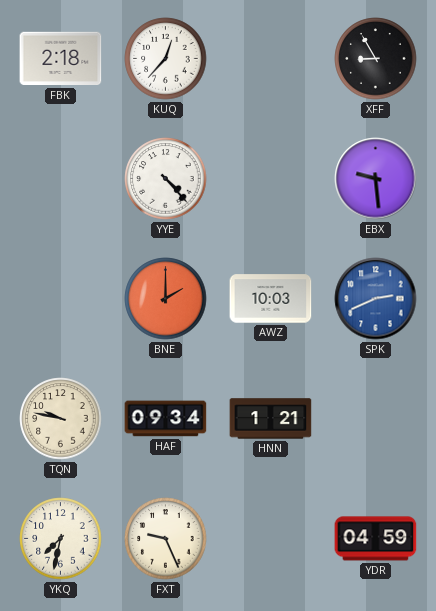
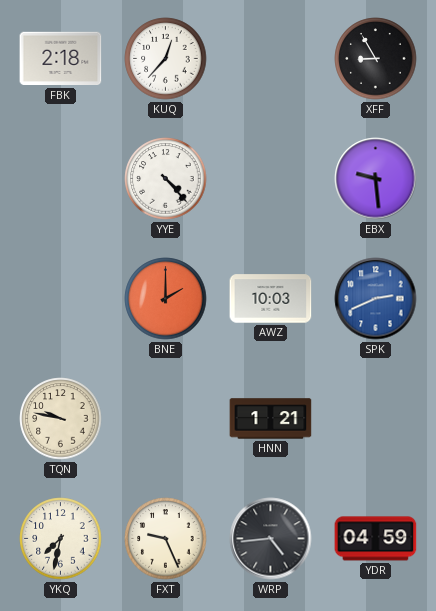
HAF: 09:34 -> none (166, 419)
WRP: none -> 4:44 (271, 539)
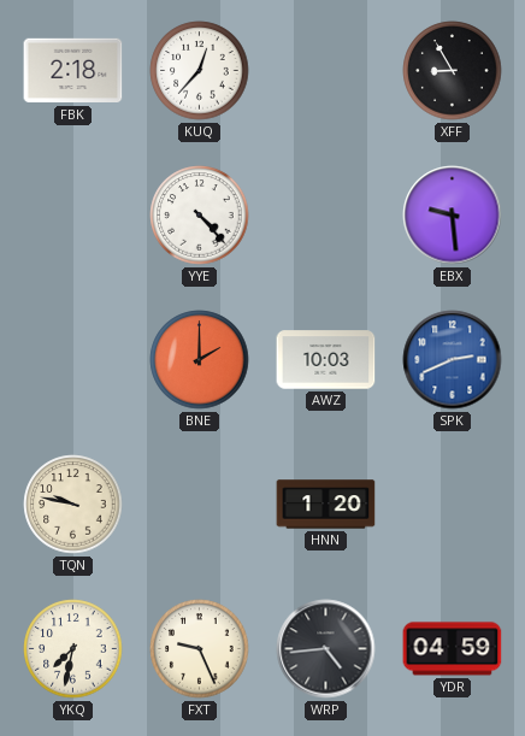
HNN: 1:21 -> 1:20 (326, 505)
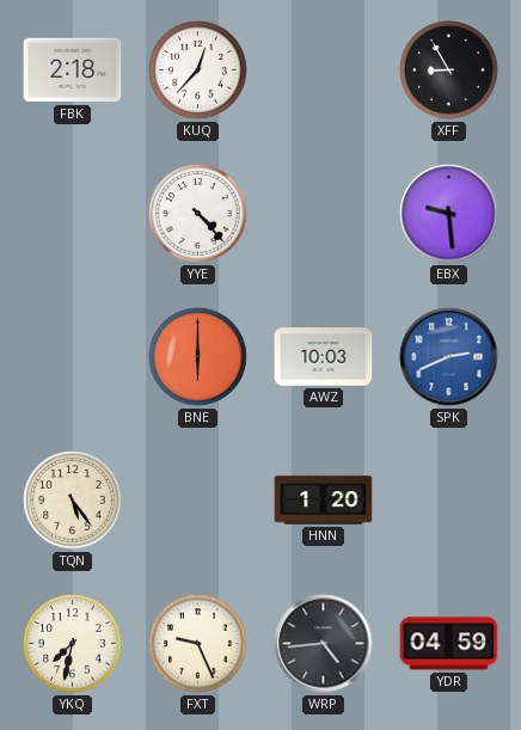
BNE: 2:00 -> 6:00 (198, 357)
TQN: 9:47 -> 5:24 (73, 501)
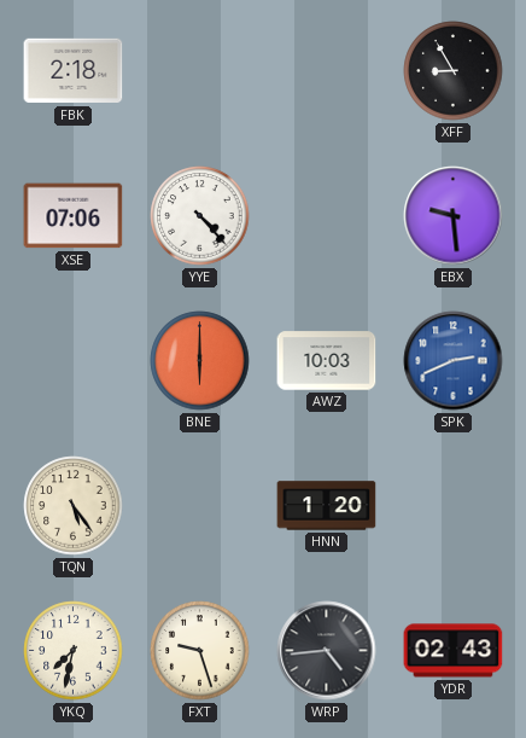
KUQ: 12:37 -> none (198, 70)
XSE: none -> 07:06 (74, 216)
FXT: 9:26 -> 9:27 (200, 651)
YDR: 04:59 -> 02:43 (454, 651)
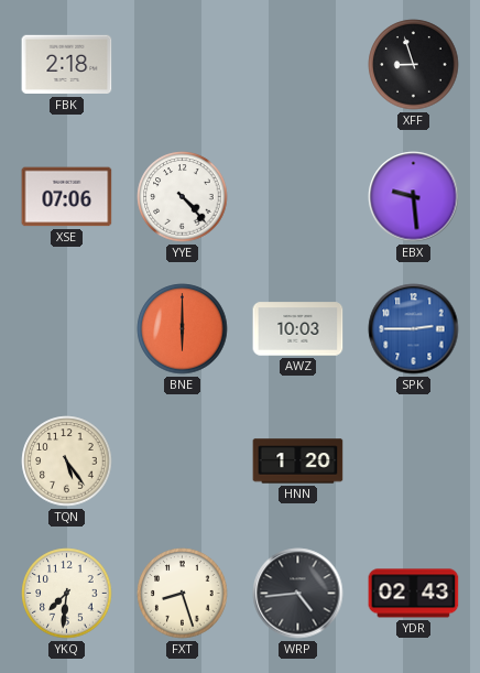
XFF: 8:55 -> 8:57 (414, 65)
SPK: 2:41 -> 2:45 (414, 329)
YKQ: 7:32 -> 7:31 (67, 594)
FXT: 9:27 -> 8:27 (183, 594)
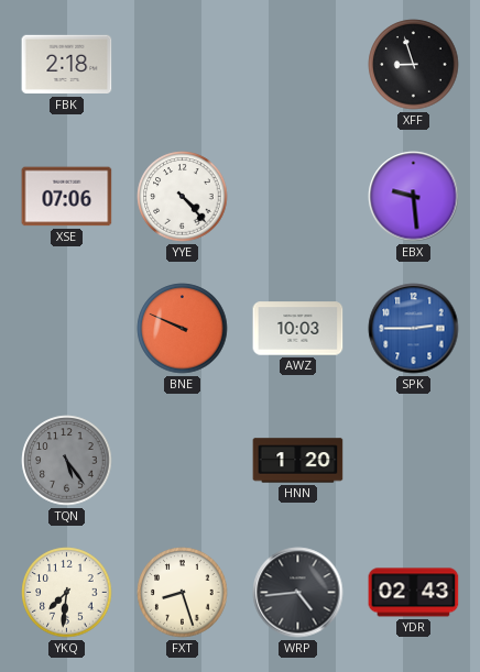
BNE: 6:00 -> 9:49 (183, 329)
TQN dial: cream -> grey (67, 461)
